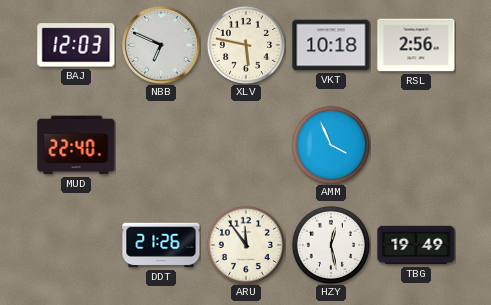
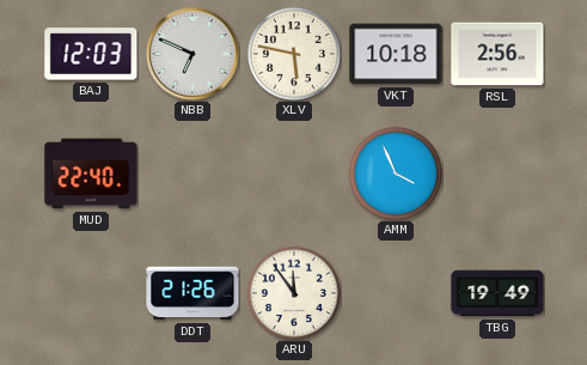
HZY: 12:28 -> none (331, 245)
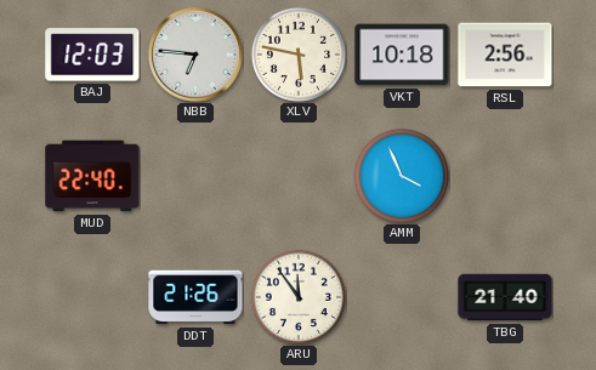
NBB: 6:49 -> 6:46 (195, 55)
TBG: 19:49 -> 21:40 (505, 297)
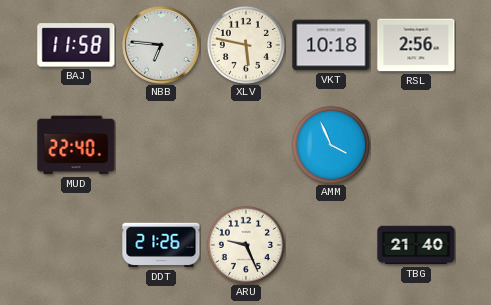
BAJ: 12:03 -> 11:58 (76, 45)
ARU: 11:54 -> 9:26 (246, 245)
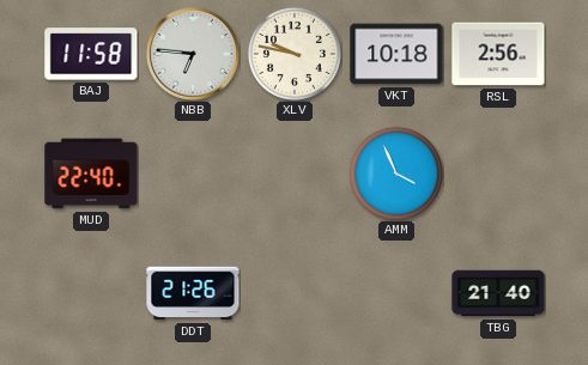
XLV: 5:47 -> 9:47 (295, 54)
ARU: 9:26 -> none (246, 245)
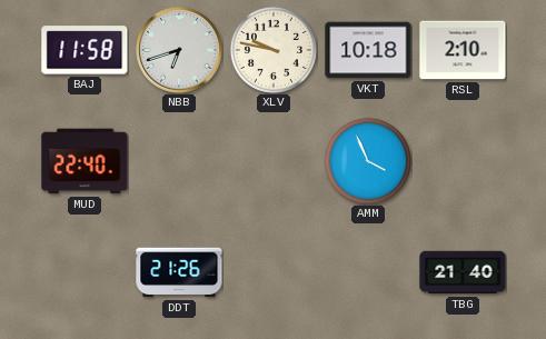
NBB: 6:46 -> 6:42 (179, 50)
RSL: 2:56 -> 2:10 (463, 50)
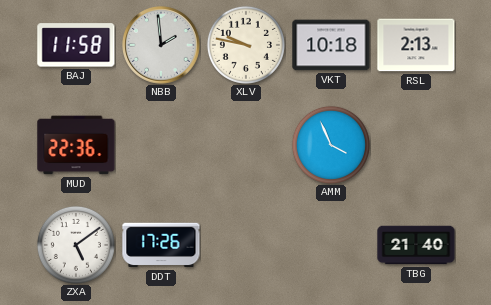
NBB: 6:42 -> 1:59 (161, 45)
RSL: 2:10 -> 2:13 (416, 45)
MUD: 22:40 -> 22:36 (76, 145)
ZXA: none -> 5:09 (76, 245)
DDT: 21:26 -> 17:26 (161, 245)
